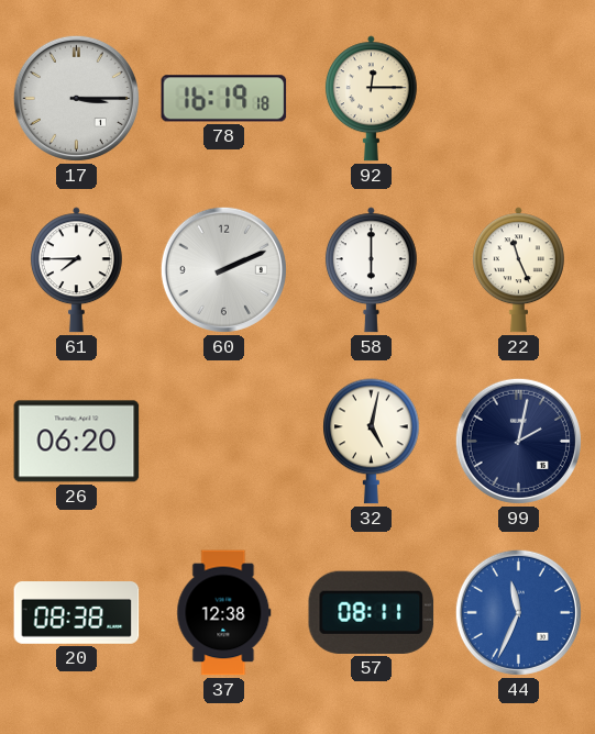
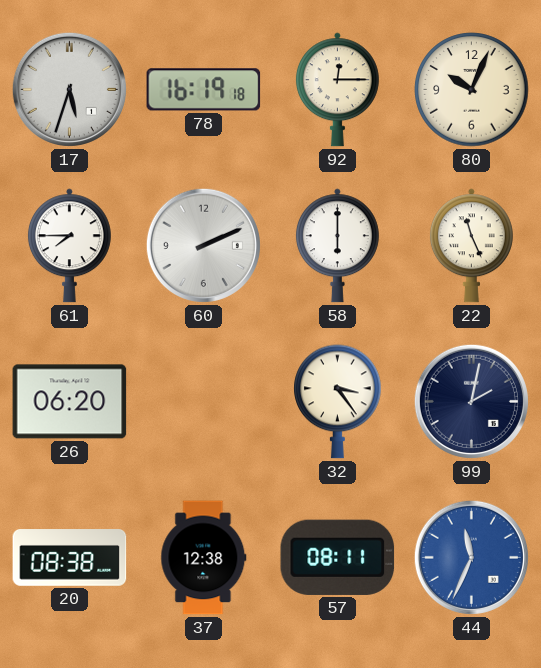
17: 3:15 -> 5:33 (69, 89)
80: none -> 10:04 (472, 90)
32: 5:02 -> 3:24 (338, 402)
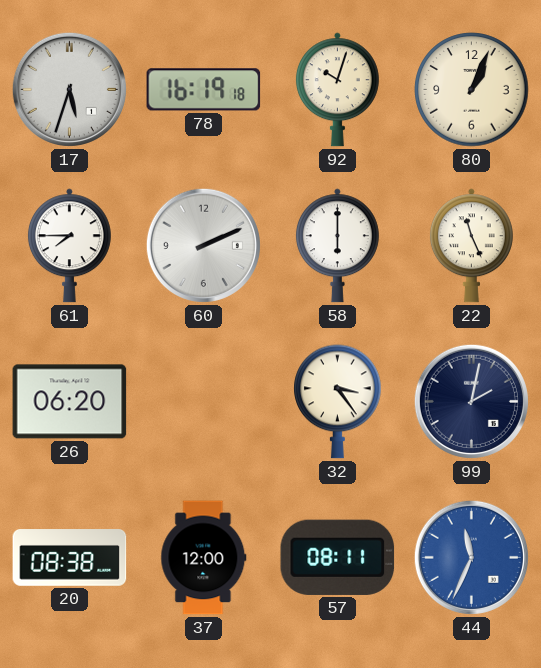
92: 12:15 -> 10:03 (337, 90)
80: 10:04 -> 1:04 (472, 90)
37: 12:38 -> 12:00 (204, 558)
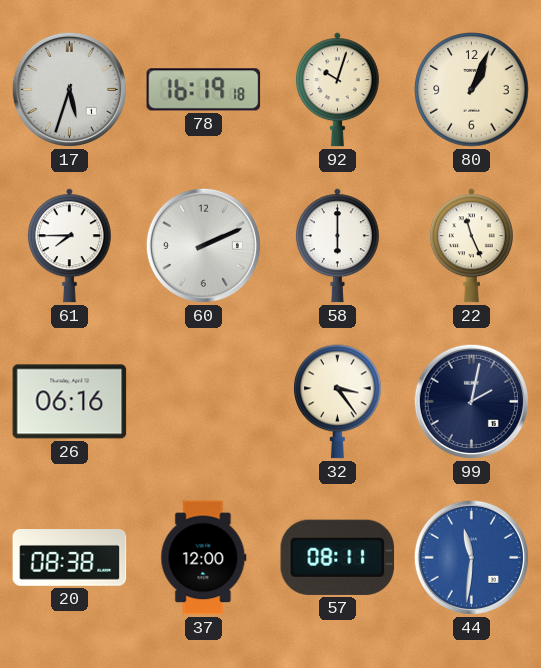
26: 06:20 -> 06:16 (70, 402)
44: 11:34 -> 11:31 (471, 557)
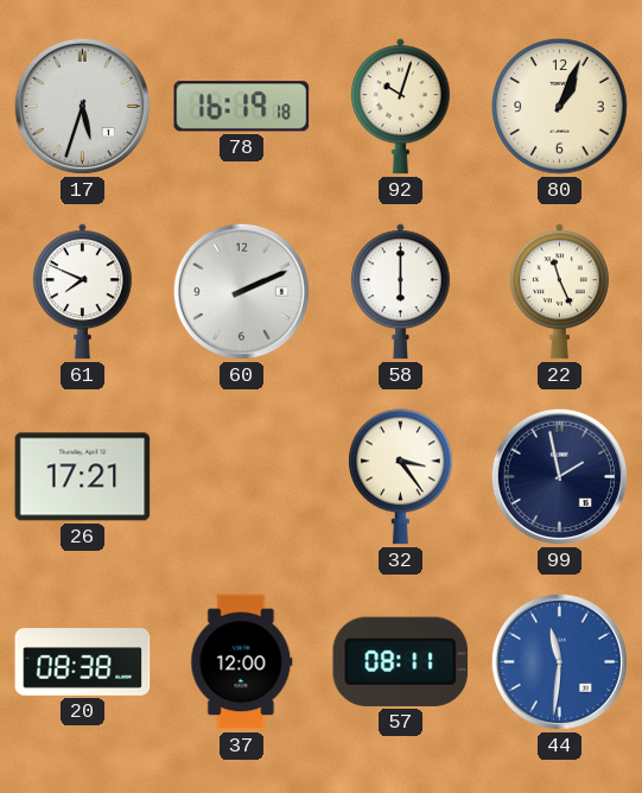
61: 7:45 -> 7:49 (82, 292)
26: 06:16 -> 17:21 (83, 477)
99: 2:02 -> 1:58 (559, 476)
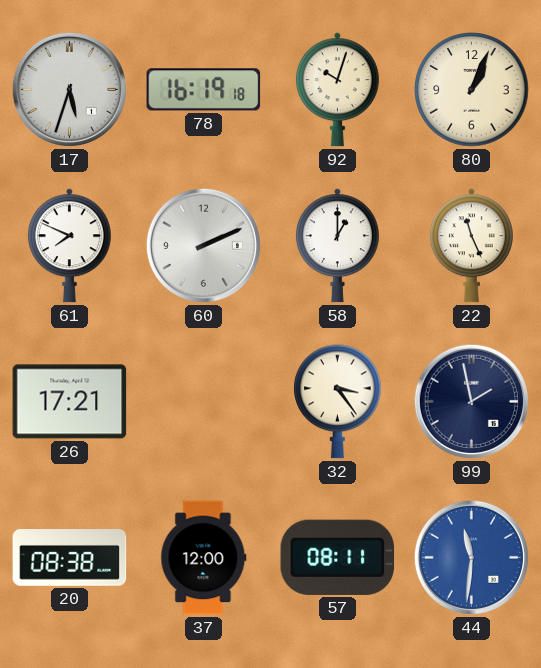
58: 6:00 -> 1:00 (337, 246)
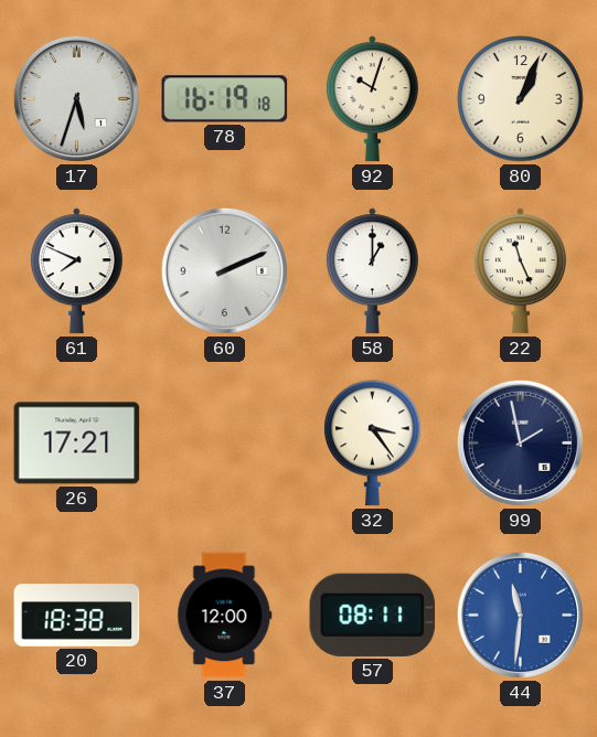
20: 08:38 -> 18:38 (77, 616)
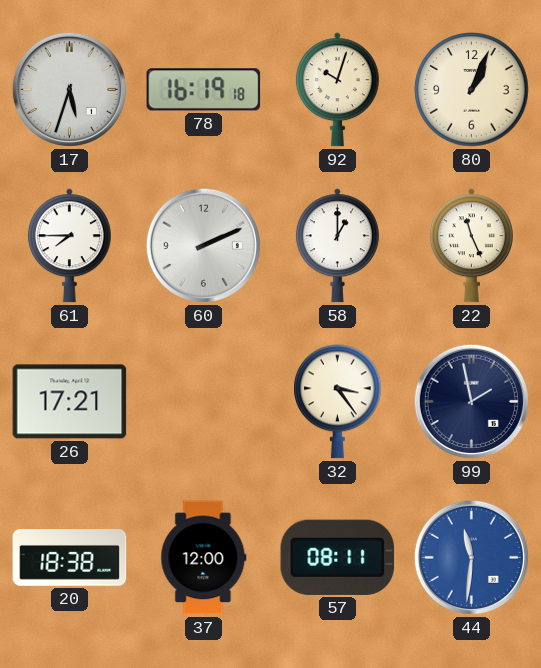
61: 7:49 -> 7:45 (69, 246)
